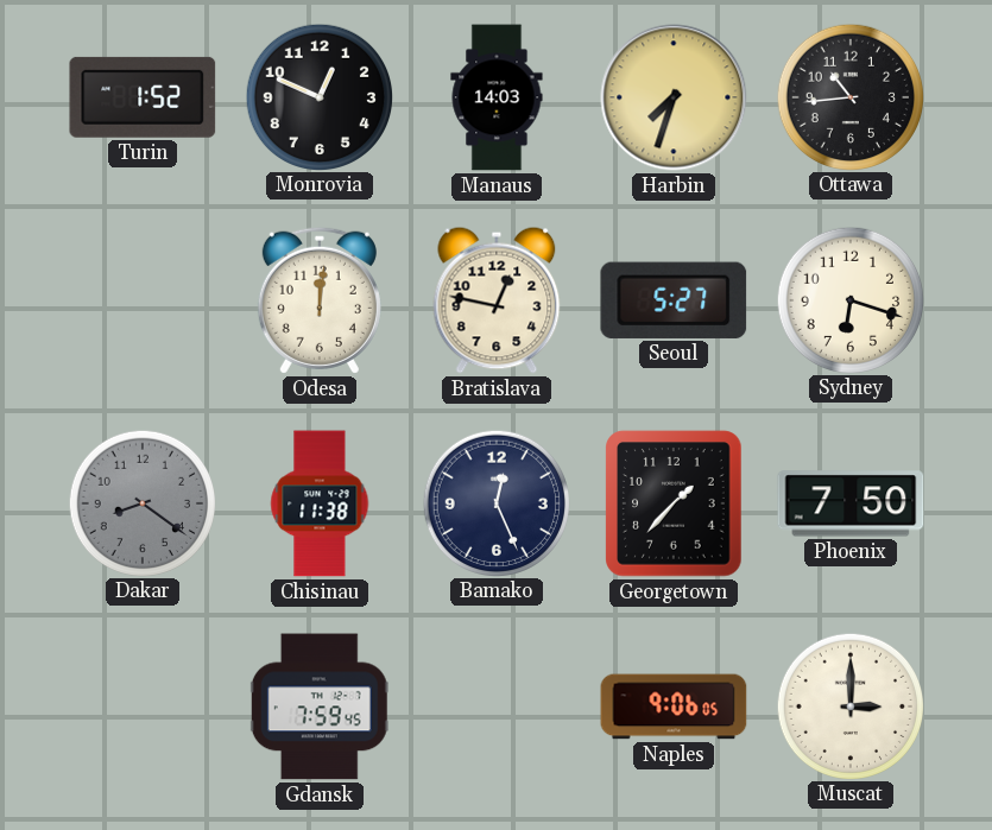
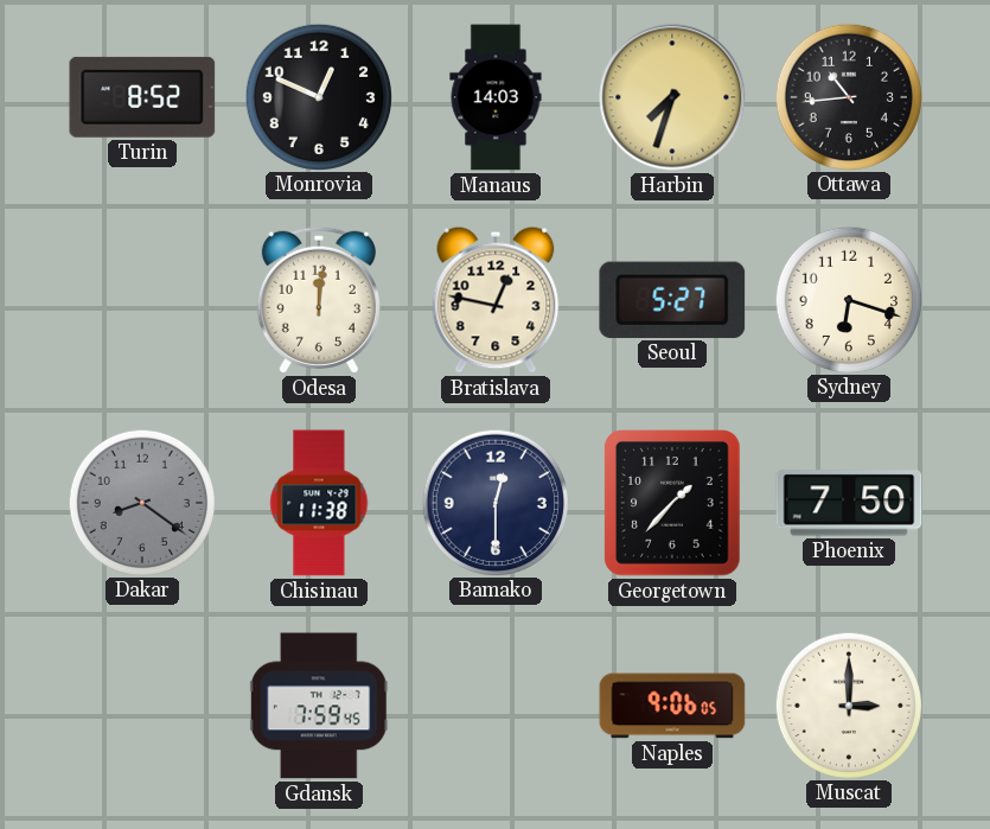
Turin: 1:52 -> 8:52 (142, 97)
Bamako: 12:26 -> 12:30 (494, 502)
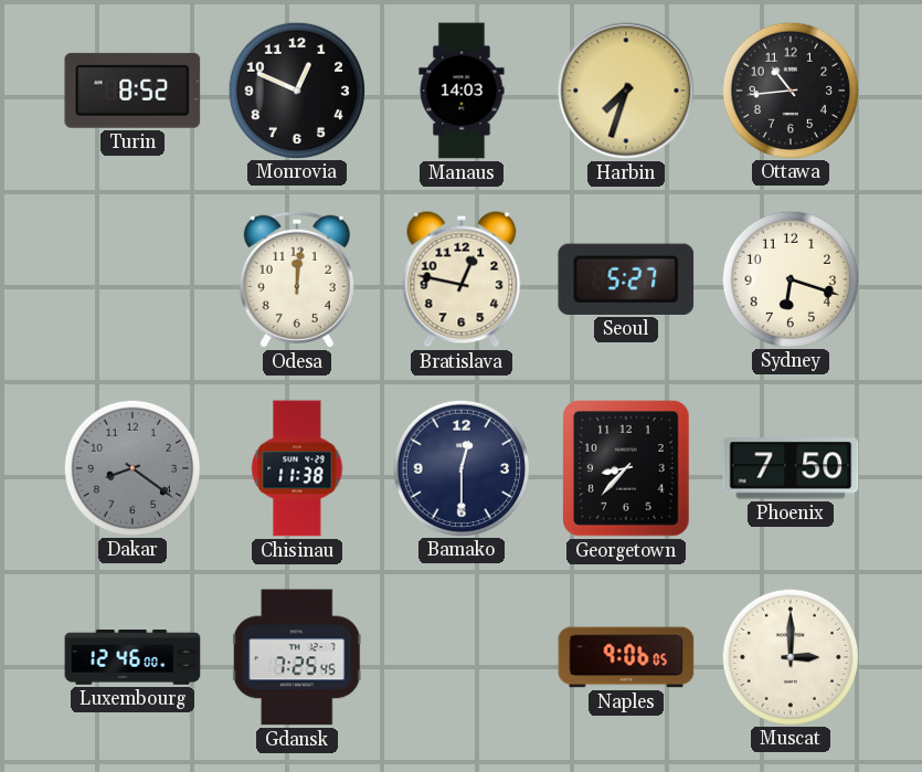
Georgetown: 1:37 -> 8:37 (626, 468)
Luxembourg: none -> 12:46 (133, 657)
Gdansk: 7:59 -> 7:25 (297, 657)
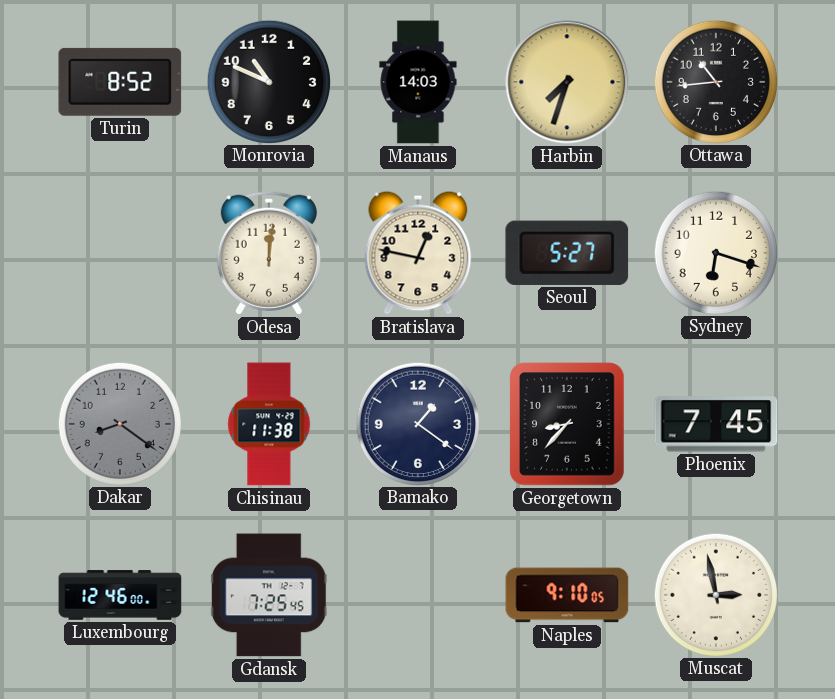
Monrovia: 12:49 -> 10:49 (268, 81)
Bamako: 12:30 -> 1:21 (417, 423)
Phoenix: 7:50 -> 7:45 (716, 424)
Naples: 9:06 -> 9:10 (567, 595)
Muscat: 3:00 -> 2:58 (715, 594)
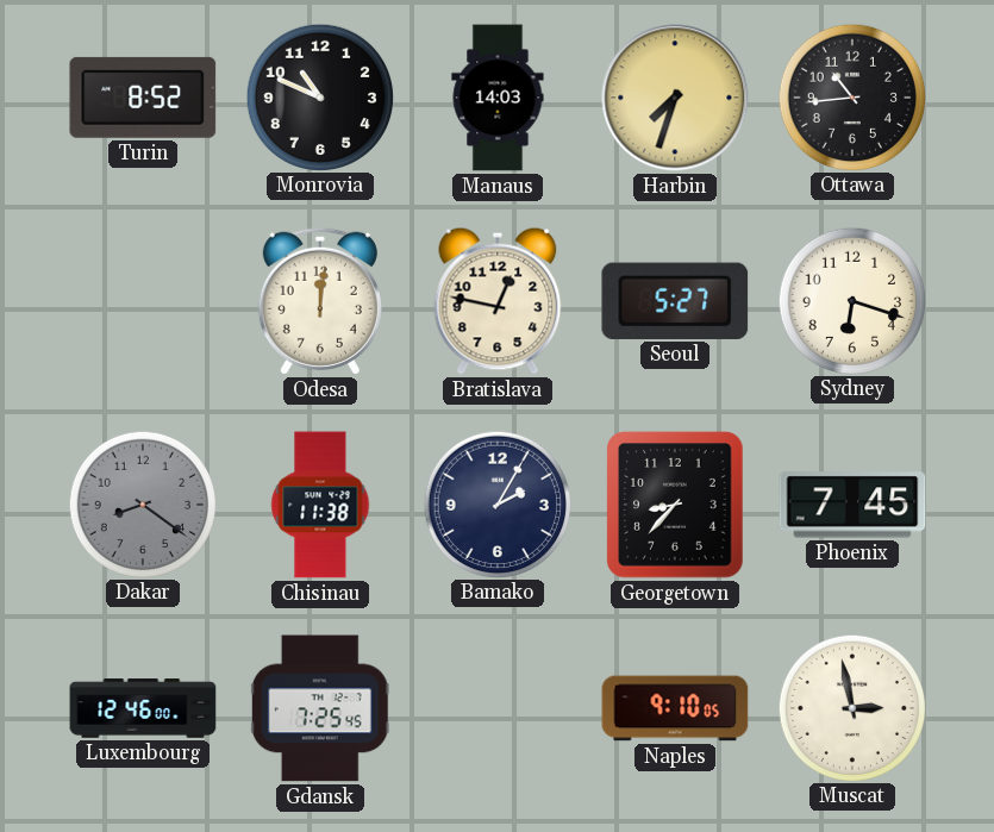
Bamako: 1:21 -> 2:05 (496, 503)
